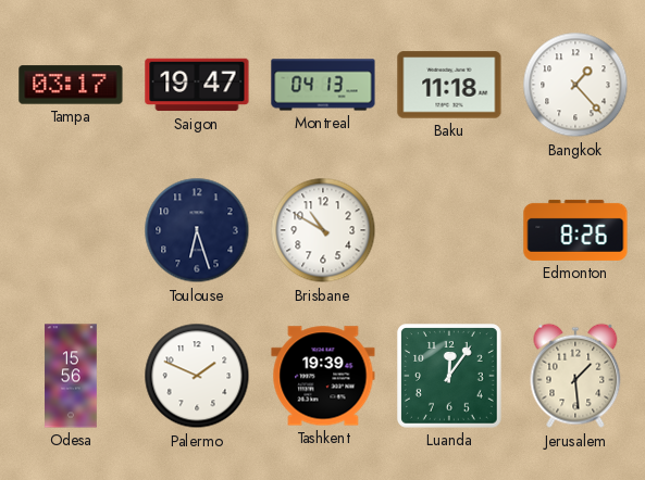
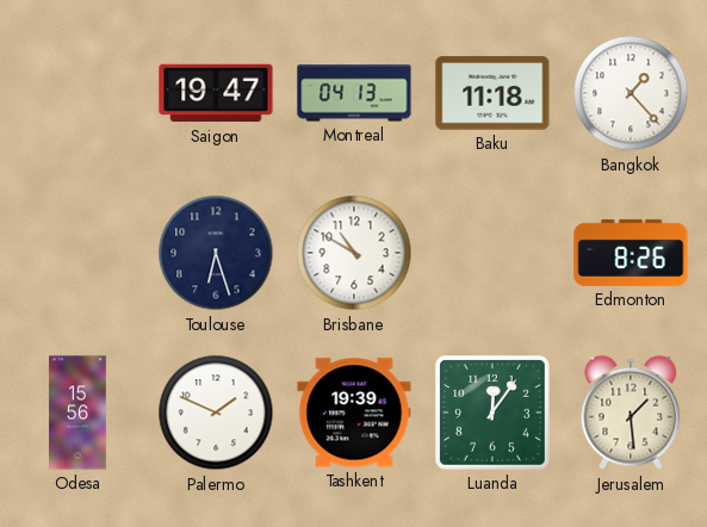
Tampa: 03:17 -> none (71, 85)
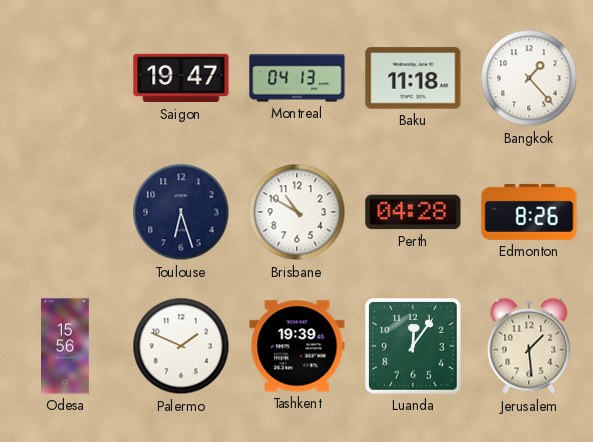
Perth: none -> 04:28 (413, 212)
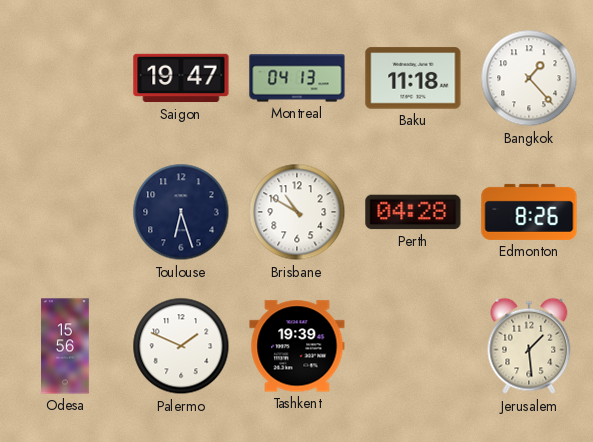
Luanda: 12:06 -> none (414, 347)
